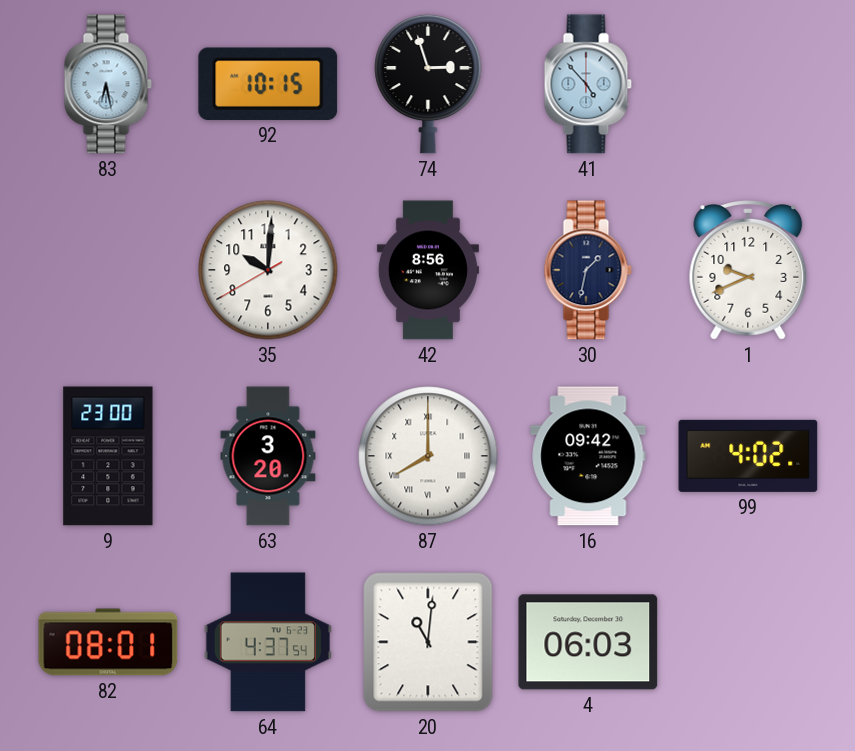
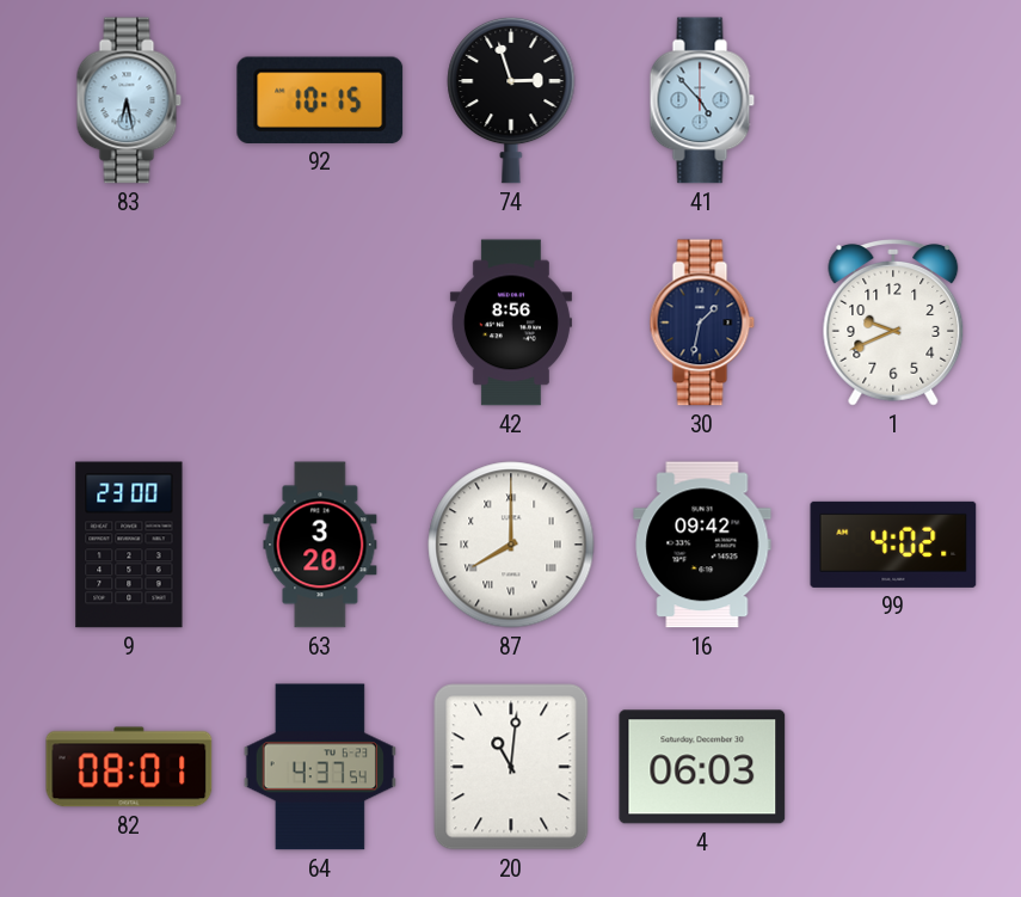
35: 10:00 -> none (268, 270)
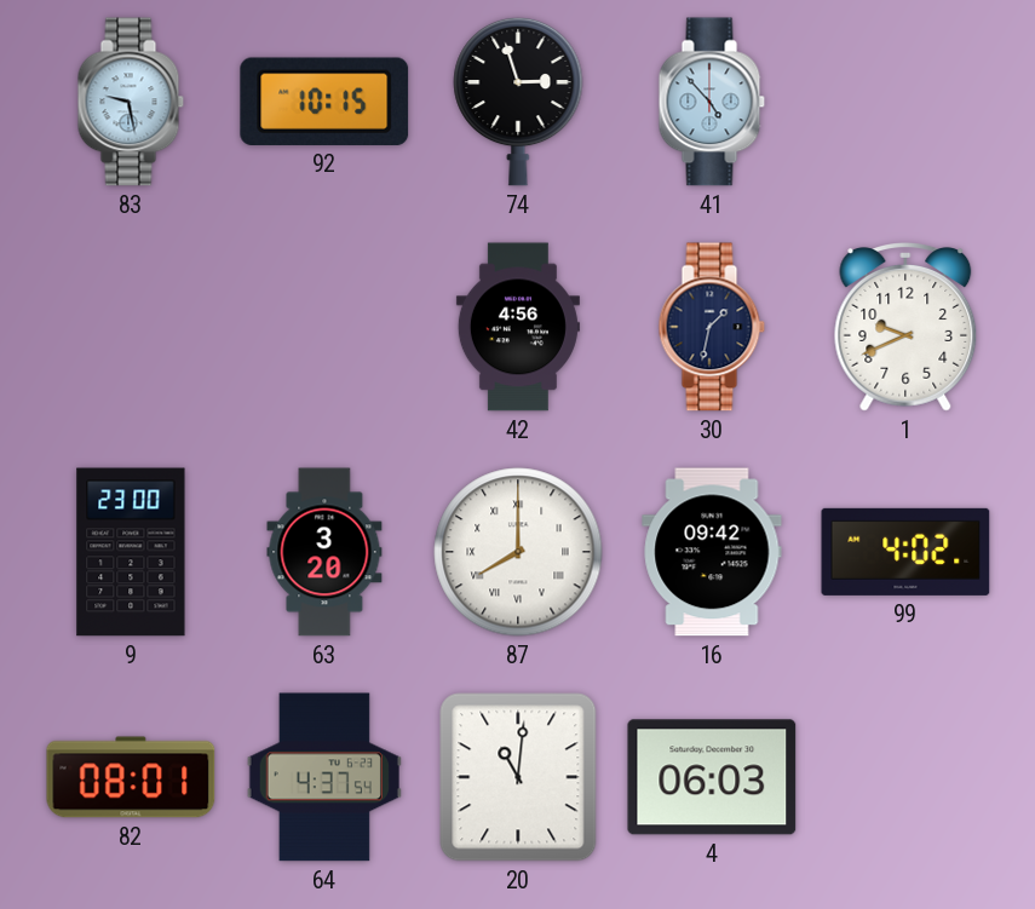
83: 6:28 -> 9:28 (131, 102)
42: 8:56 -> 4:56 (518, 327)
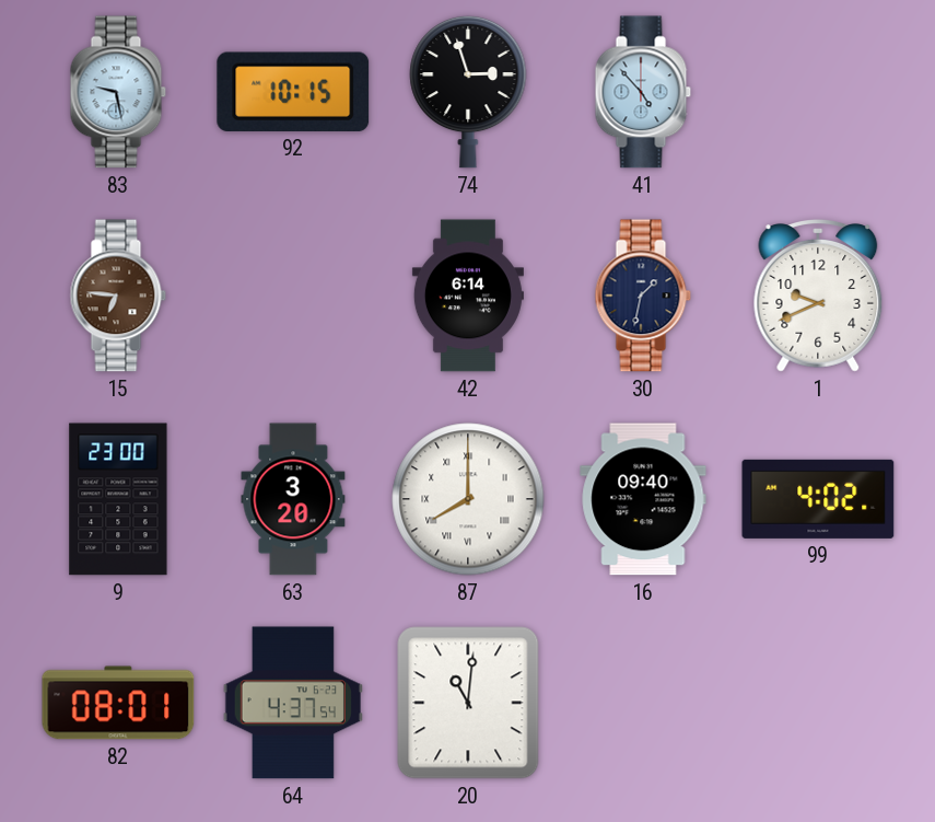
15: none -> 6:46 (118, 296)
42: 4:56 -> 6:14 (468, 296)
16: 09:42 -> 09:40 (643, 499)
4: 06:03 -> none (712, 777)
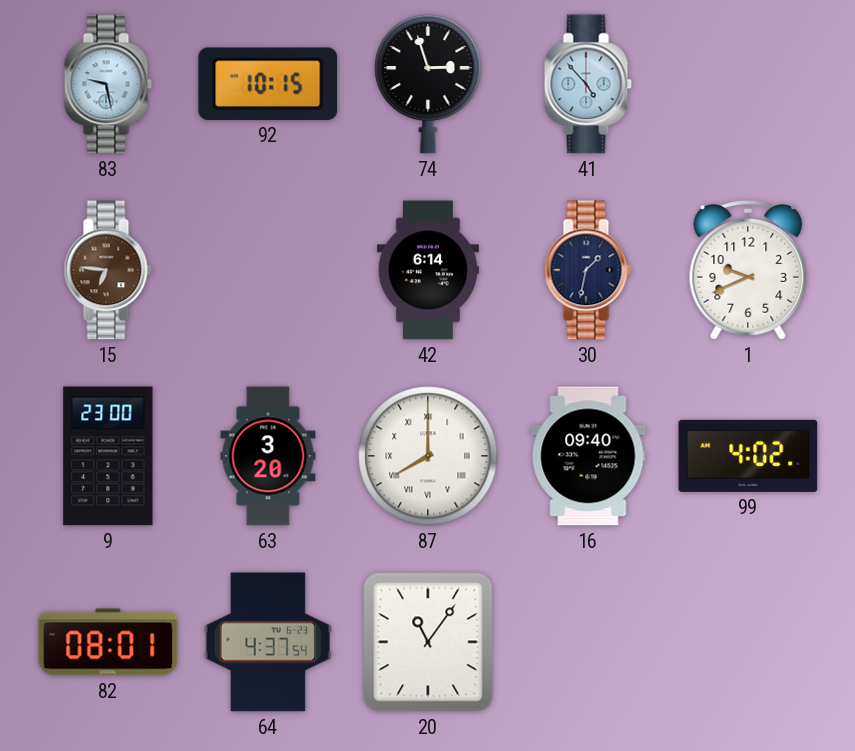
20: 11:01 -> 11:06 (428, 642)
